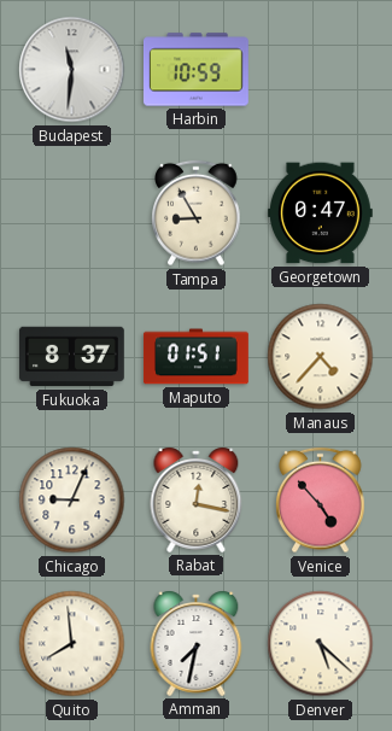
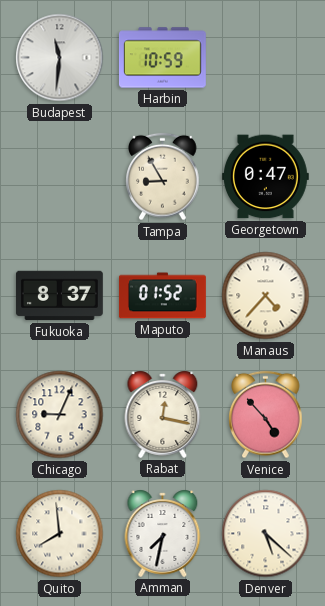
Maputo: 01:51 -> 01:52 (162, 296)
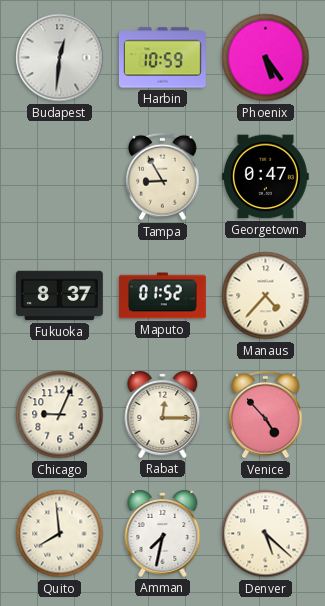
Budapest: 11:31 -> 12:31 (60, 58)
Phoenix: none -> 5:24 (266, 58)
Rabat: 12:17 -> 12:15 (163, 414)
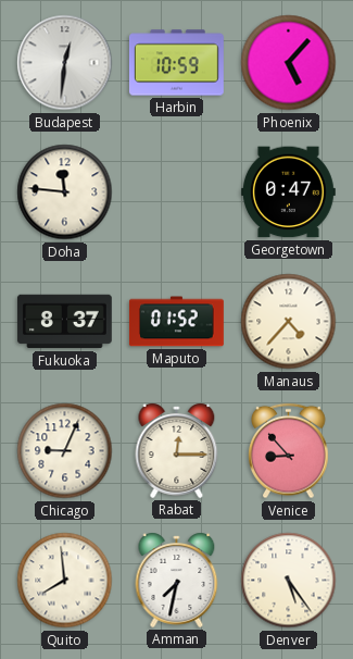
Phoenix: 5:24 -> 5:07 (289, 63)
Doha: none -> 11:46 (65, 192)
Tampa: 8:55 -> none (163, 177)
Venice: 4:53 -> 8:53 (289, 451)
Denver: 5:22 -> 5:24 (289, 581)
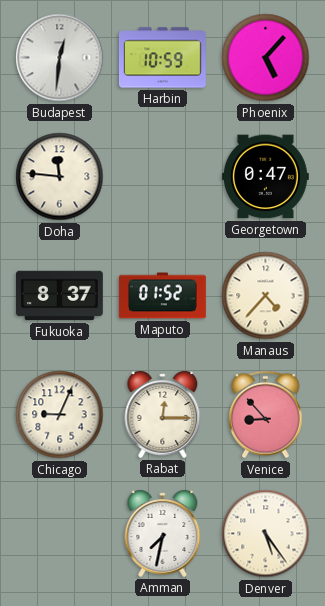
Quito: 7:59 -> none (65, 581)
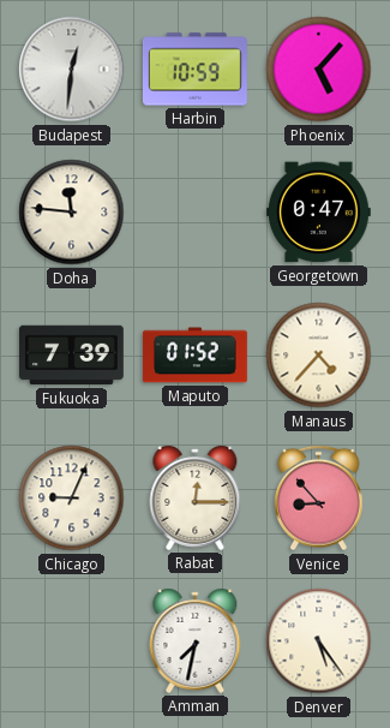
Fukuoka: 8:37 -> 7:39 (71, 356)
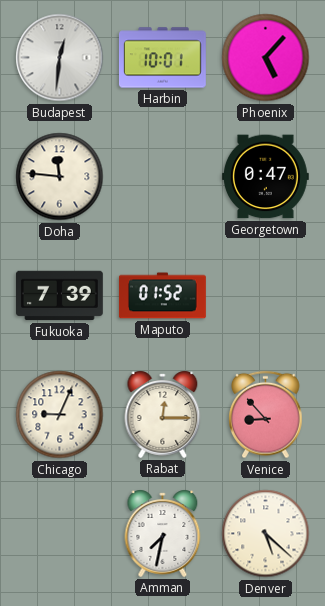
Harbin: 10:59 -> 10:01 (162, 58)
Manaus: 4:37 -> none (319, 356)
Denver: 5:24 -> 5:22 (266, 534)
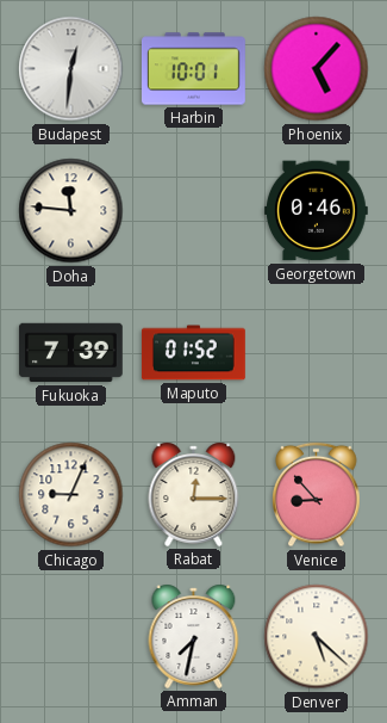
Georgetown: 0:47 -> 0:46 (316, 211)
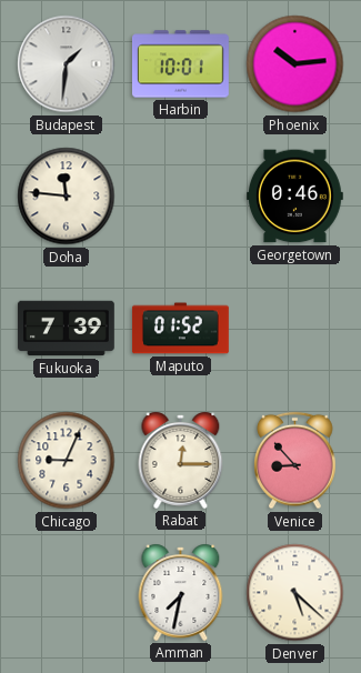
Budapest: 12:31 -> 1:31 (67, 64)
Phoenix: 5:07 -> 10:14 (295, 64)
